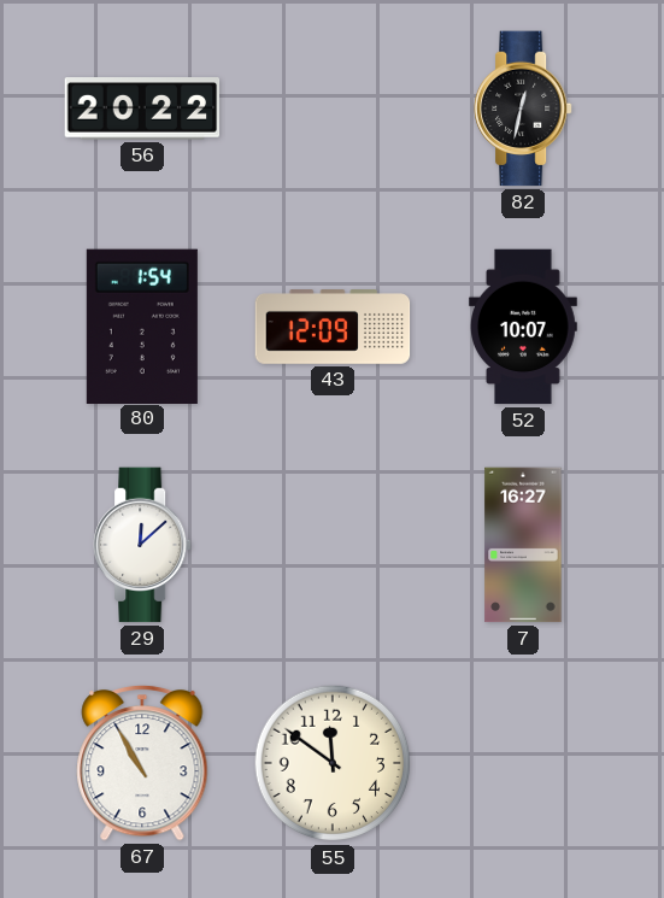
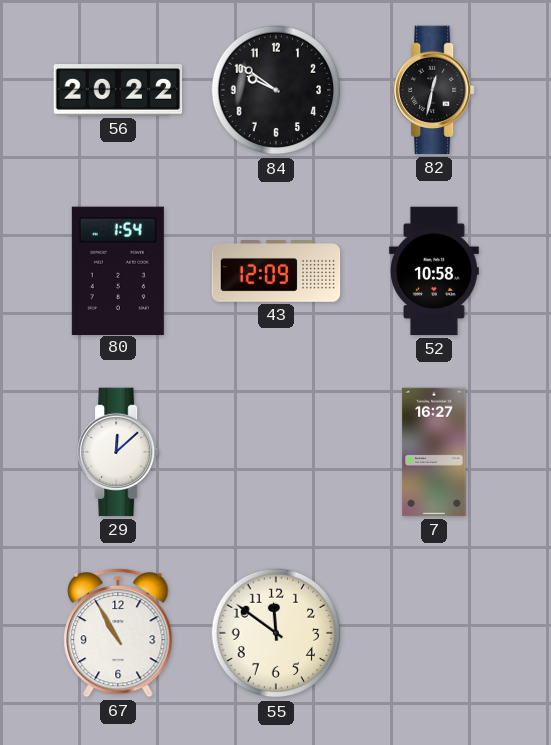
84: none -> 9:51 (276, 90)
52: 10:07 -> 10:58 (435, 271)
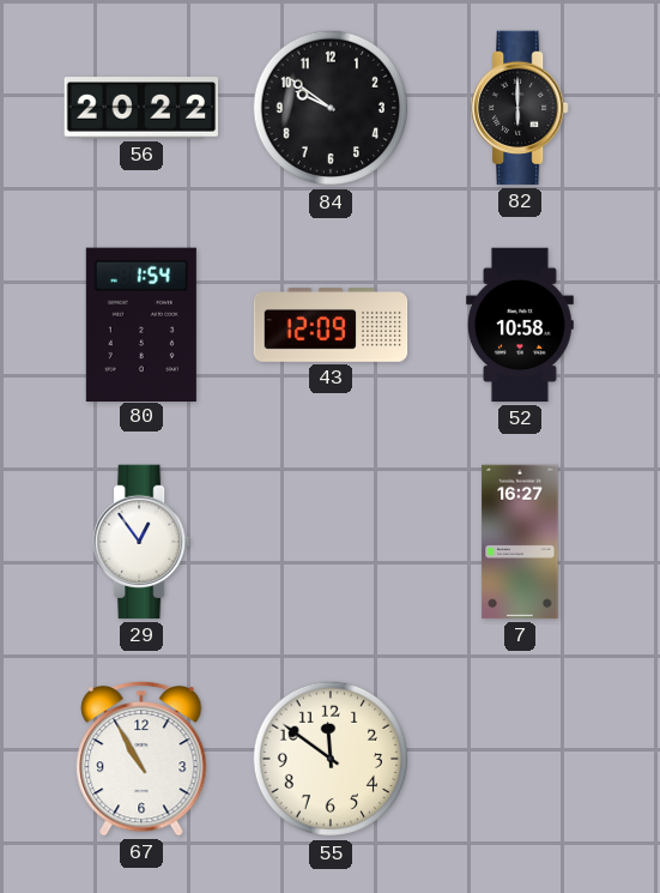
82: 12:32 -> 6:00 (521, 108)
29: 12:08 -> 12:54 (143, 542)
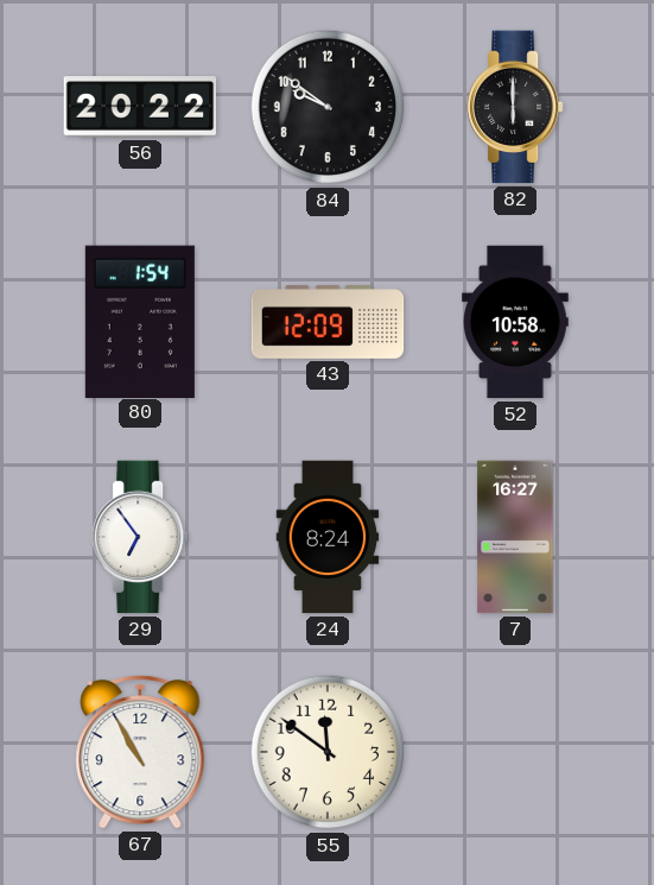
29: 12:54 -> 6:54 (141, 537)
24: none -> 8:24 (328, 537)
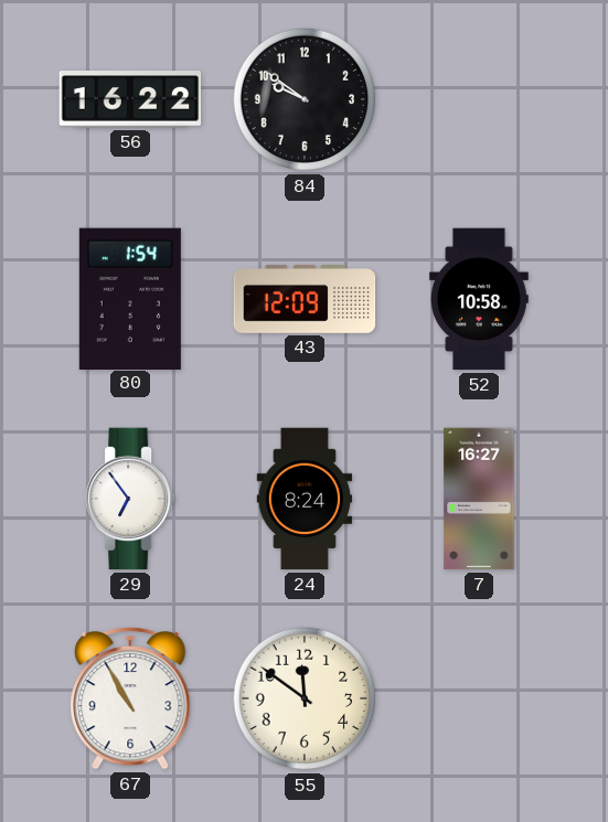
56: 20:22 -> 16:22 (130, 99)
82: 6:00 -> none (516, 107)
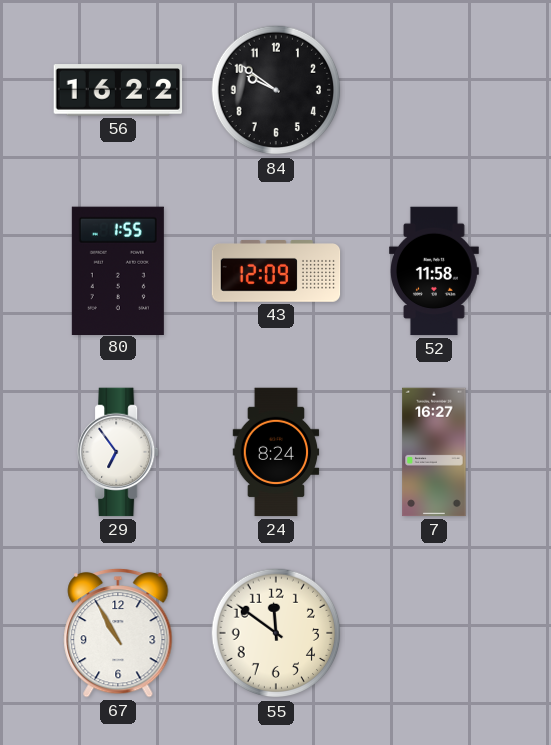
80: 1:54 -> 1:55 (118, 270)
52: 10:58 -> 11:58 (435, 271)
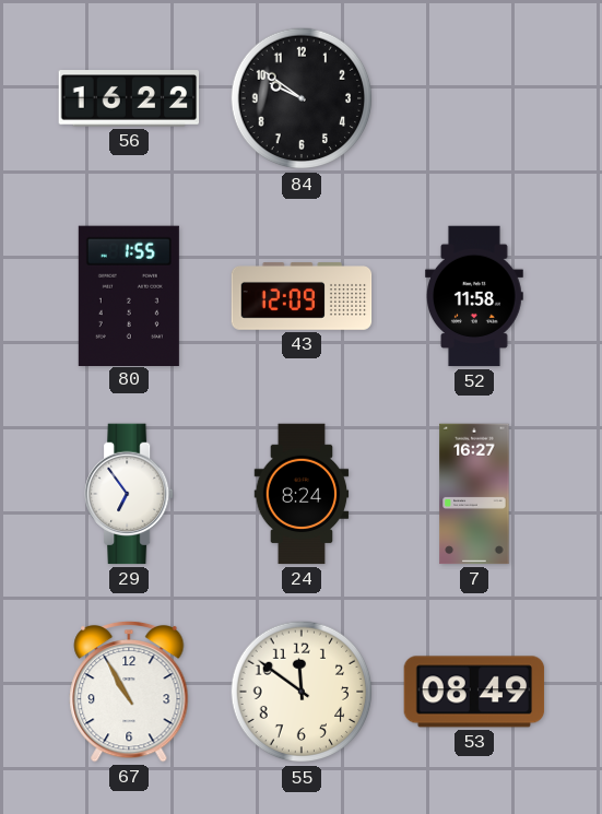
53: none -> 08:49 (474, 692)
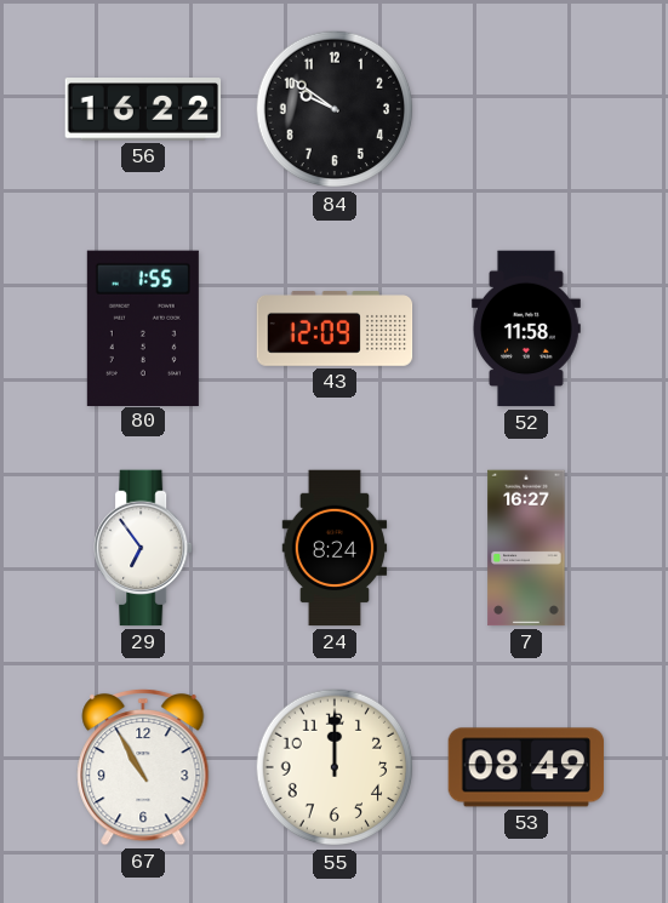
55: 11:51 -> 12:00 (335, 767)
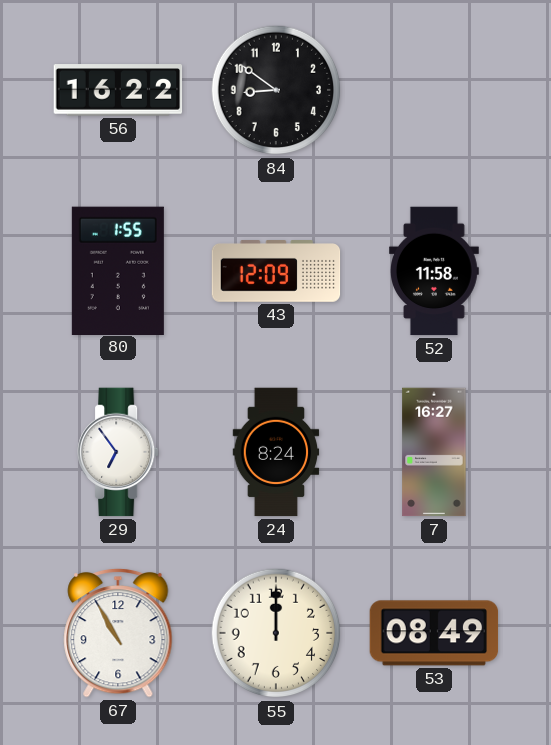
84: 9:51 -> 8:51 (276, 90)
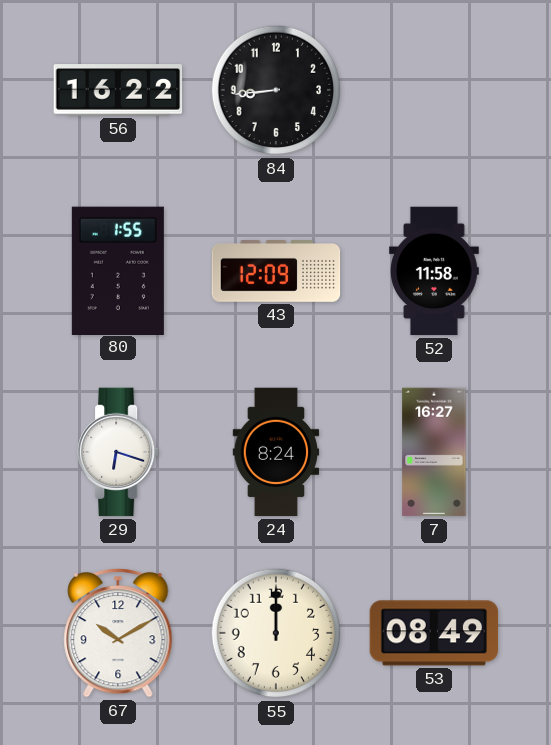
84: 8:51 -> 8:44 (276, 90)
29: 6:54 -> 6:18 (119, 452)
67: 10:55 -> 10:10 (118, 633)
